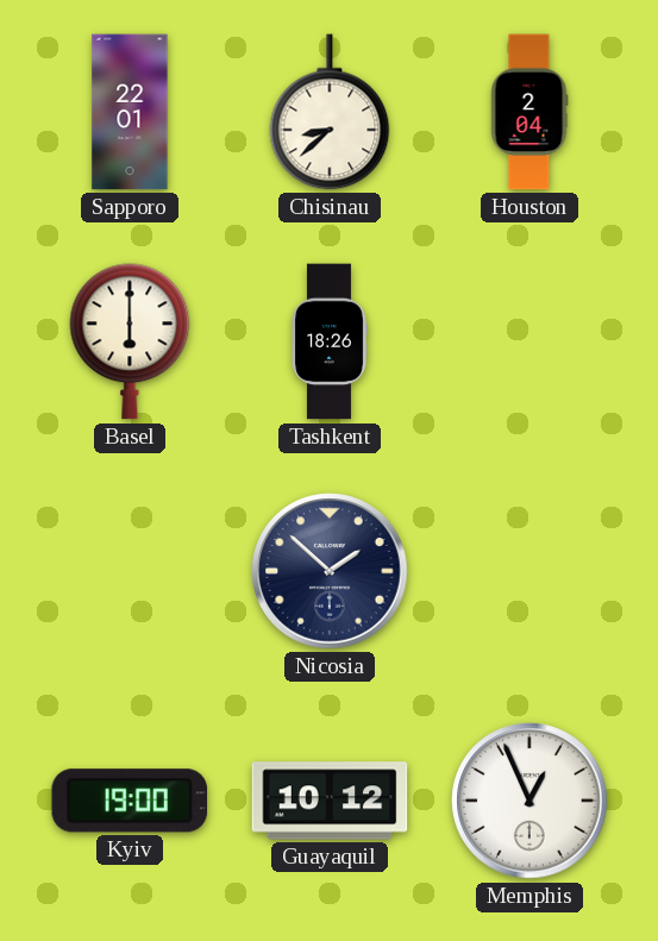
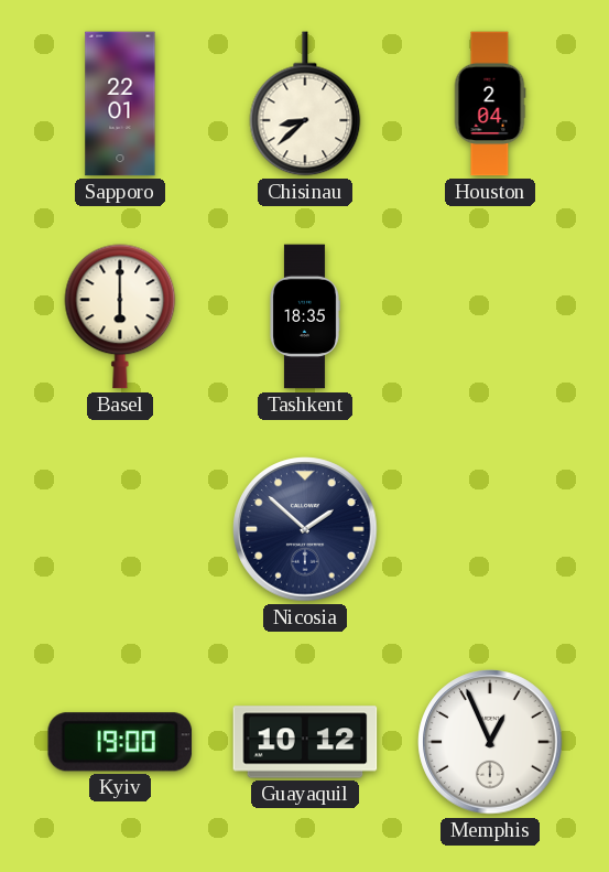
Tashkent: 18:26 -> 18:35 (305, 316)
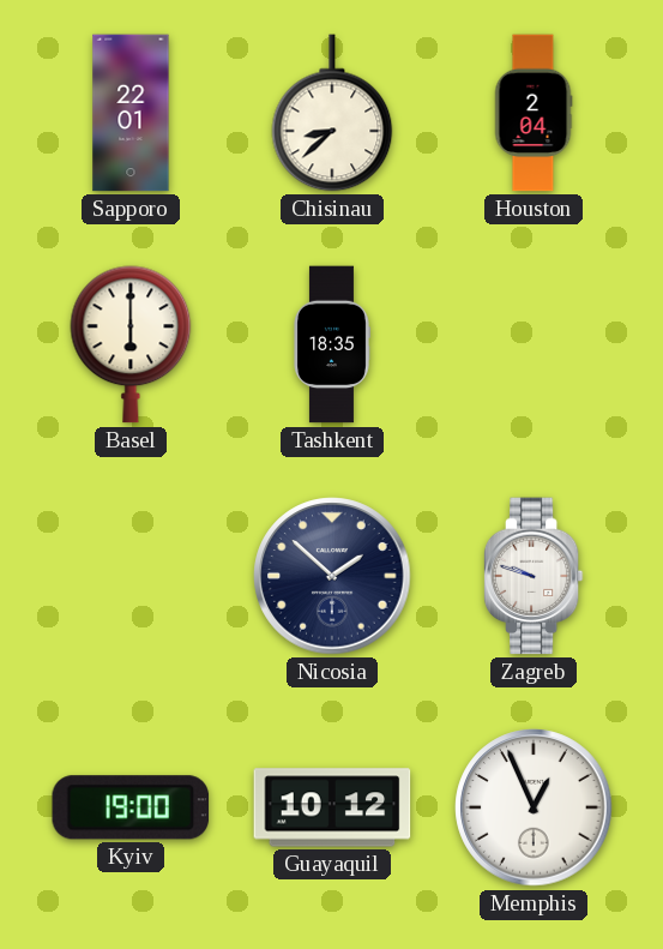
Zagreb: none -> 9:48 (534, 576)
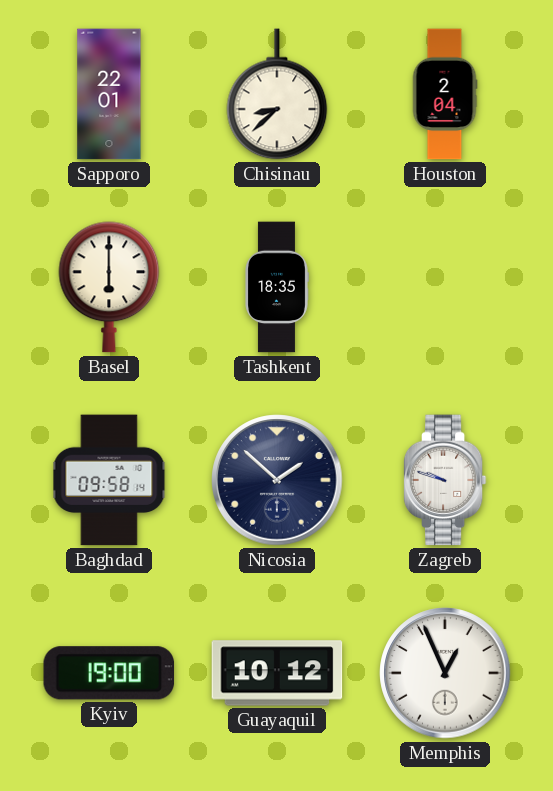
Baghdad: none -> 09:58 (109, 480)
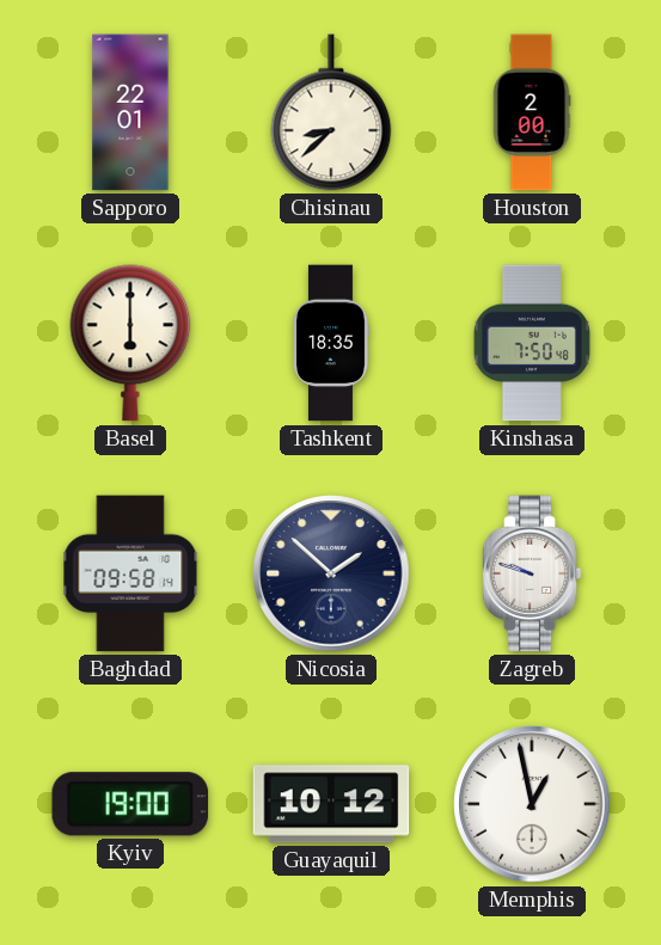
Houston: 2:04 -> 2:00 (532, 112)
Kinshasa: none -> 7:50 (532, 343)
Memphis: 12:56 -> 12:58 (532, 804)
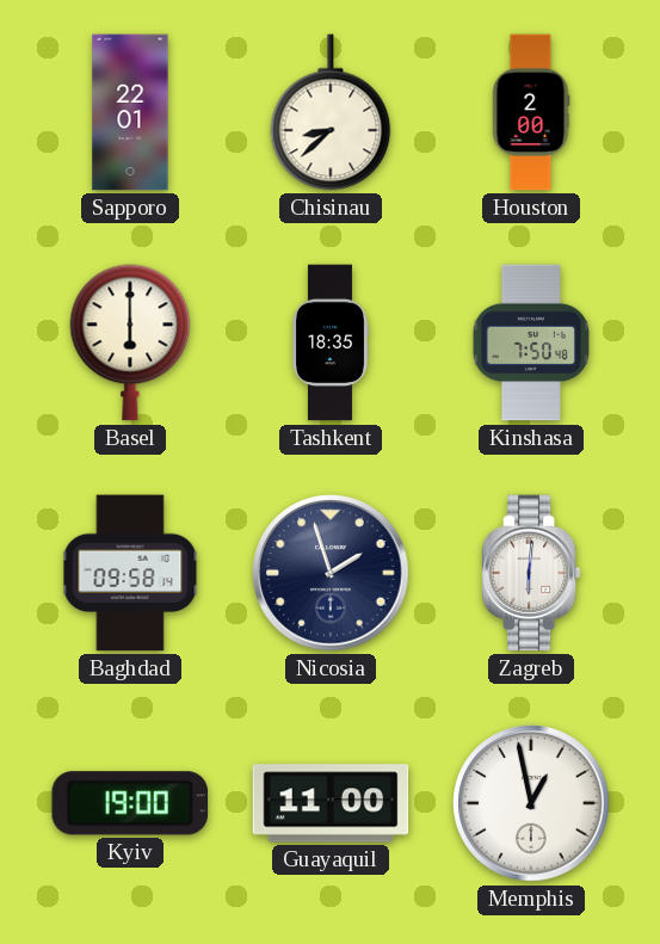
Nicosia: 1:52 -> 1:57 (331, 573)
Zagreb: 9:48 -> 6:01 (531, 573)
Guayaquil: 10:12 -> 11:00 (331, 803)
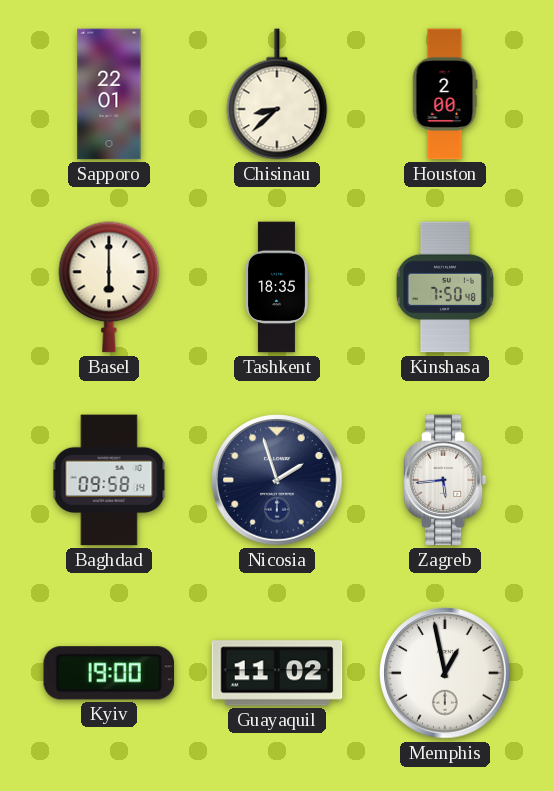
Zagreb: 6:01 -> 5:44 (445, 480)
Guayaquil: 11:00 -> 11:02 (277, 673)
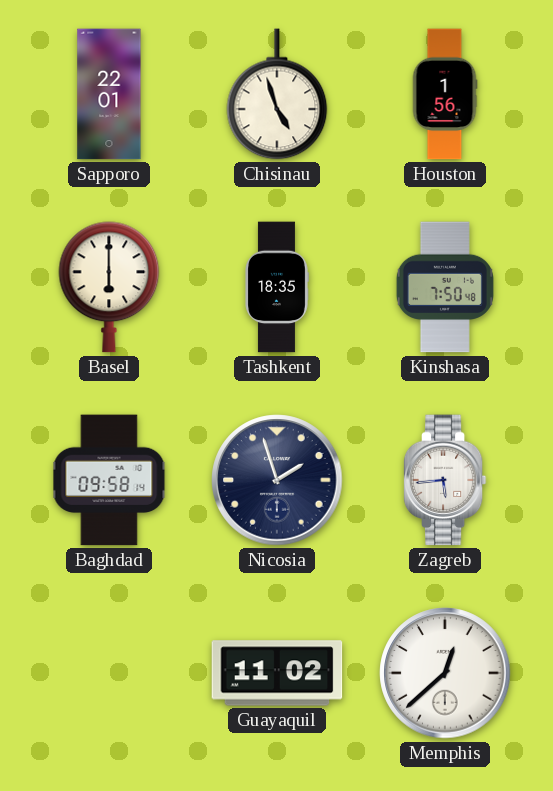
Chisinau: 8:38 -> 4:57 (277, 94)
Houston: 2:00 -> 1:56 (445, 94)
Kyiv: 19:00 -> none (109, 673)
Memphis: 12:58 -> 12:38 (445, 673)
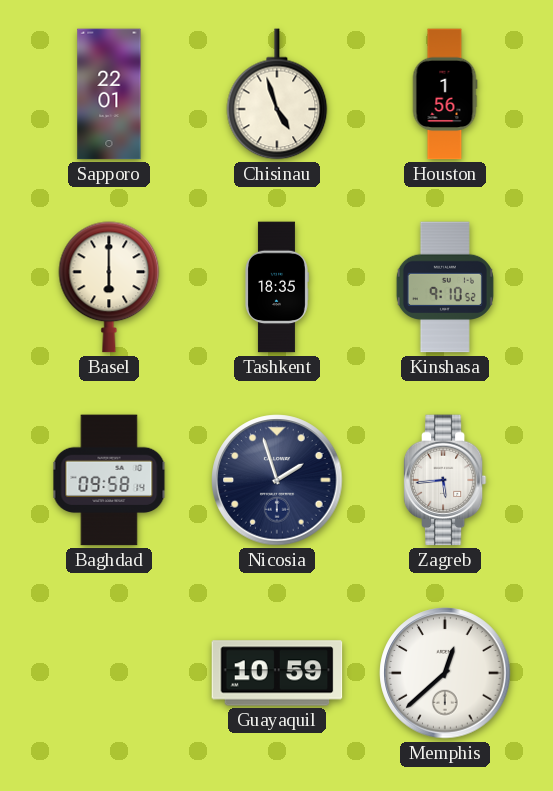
Kinshasa: 7:50 -> 9:10 (445, 287)
Guayaquil: 11:02 -> 10:59 (277, 673)
